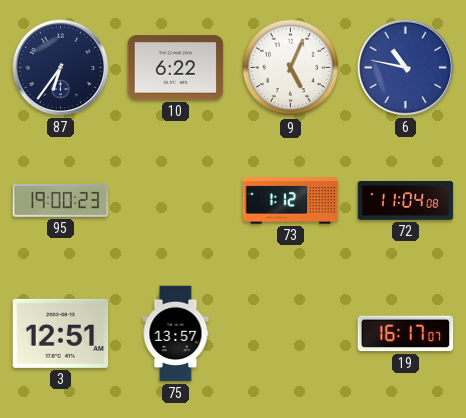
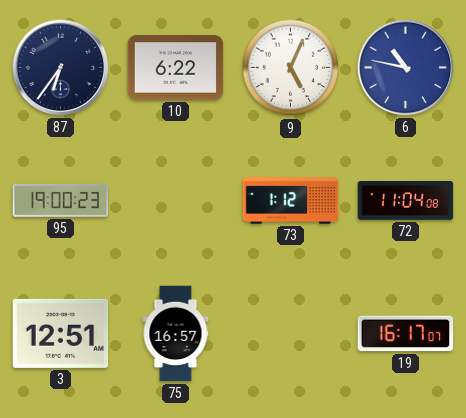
75: 13:57 -> 16:57 (176, 334)
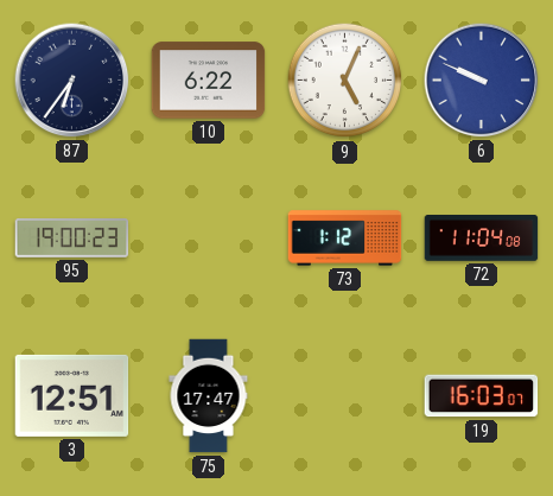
6: 10:47 -> 9:49 (482, 81)
75: 16:57 -> 17:47 (209, 396)
19: 16:17 -> 16:03 (482, 396)
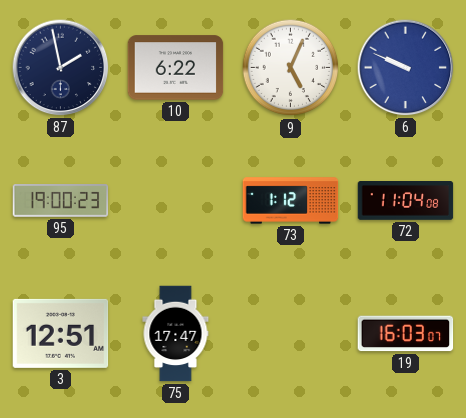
87: 6:36 -> 1:58 (61, 68)
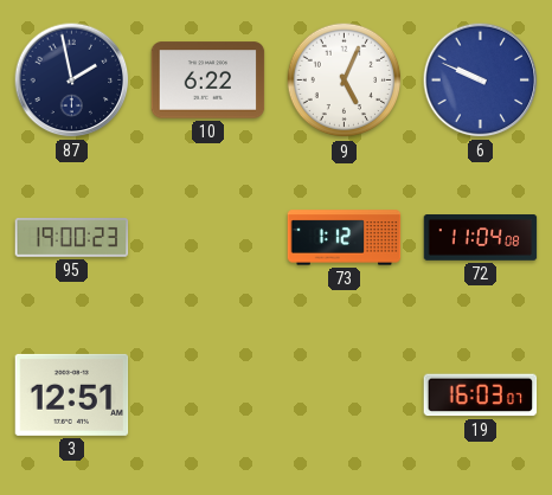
75: 17:47 -> none (176, 334)
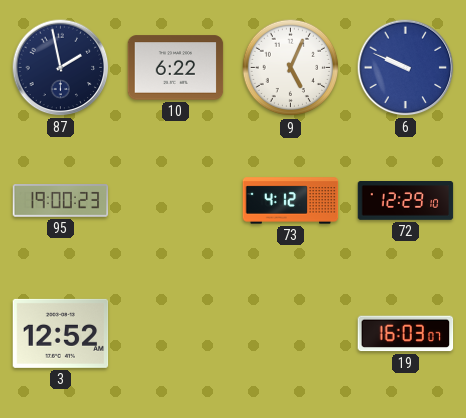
73: 1:12 -> 4:12 (291, 201)
72: 11:04 -> 12:29 (406, 201)
3: 12:51 -> 12:52 (61, 333)
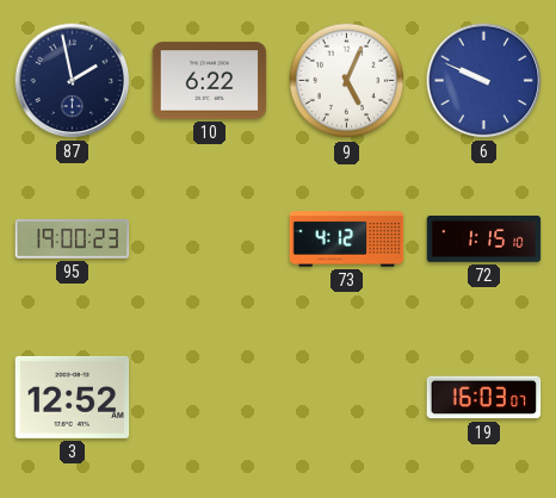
72: 12:29 -> 1:15 (484, 239)
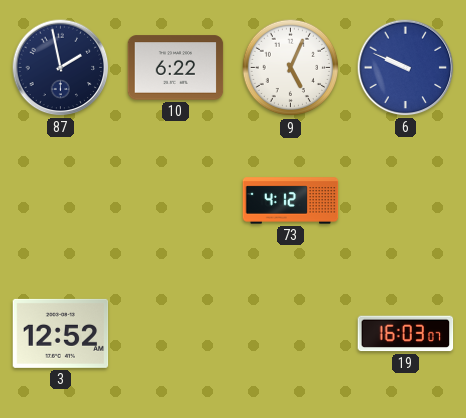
95: 19:00 -> none (73, 239)
72: 1:15 -> none (484, 239)
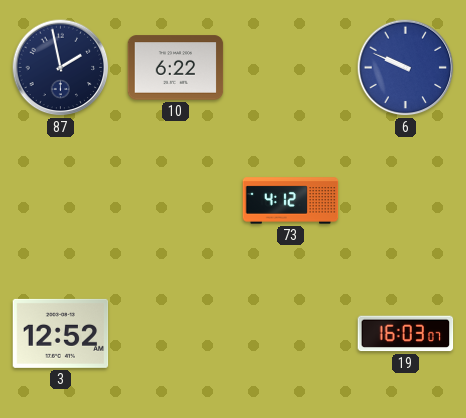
9: 5:04 -> none (291, 68)
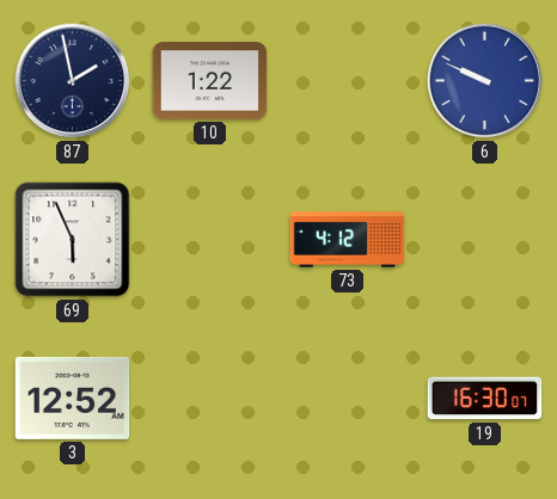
10: 6:22 -> 1:22 (210, 81)
69: none -> 5:56 (73, 240)
19: 16:03 -> 16:30 (485, 399)
